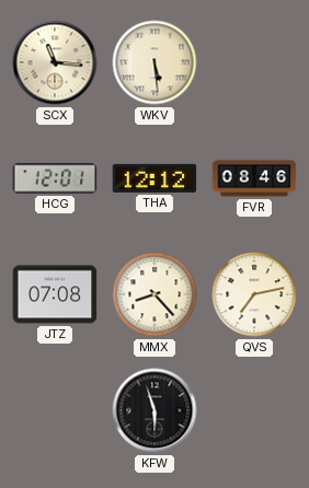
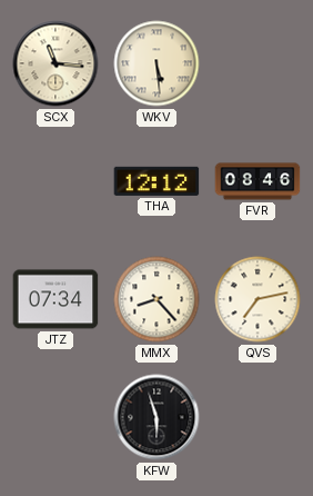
HCG: 12:01 -> none (55, 178)
JTZ: 07:08 -> 07:34 (55, 299)
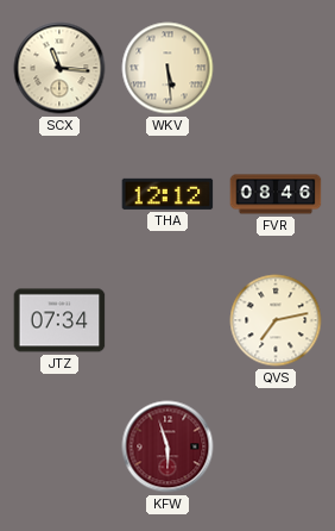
MMX: 8:23 -> none (156, 299)
KFW dial: black -> burgundy (167, 446)
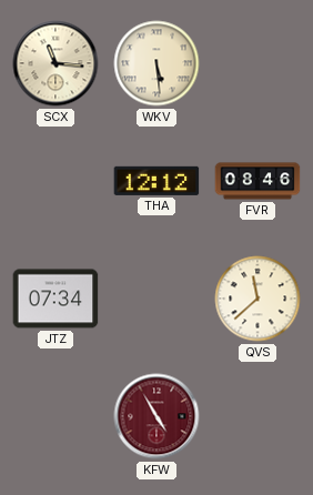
QVS: 7:13 -> 11:38 (258, 299)
KFW: 5:57 -> 4:55 (156, 416)
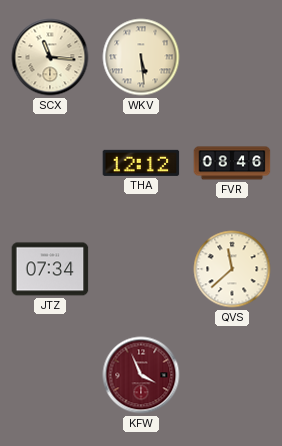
KFW: 4:55 -> 3:56 (141, 375)
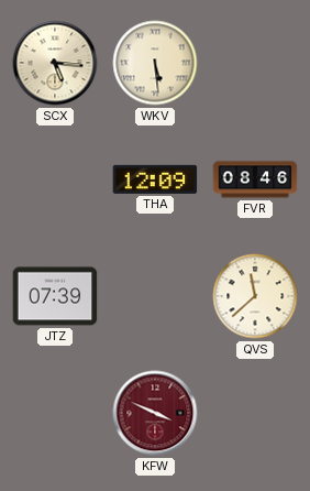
SCX: 11:16 -> 5:16 (55, 63)
THA: 12:12 -> 12:09 (155, 179)
JTZ: 07:34 -> 07:39 (55, 296)
KFW: 3:56 -> 3:49 (155, 413)
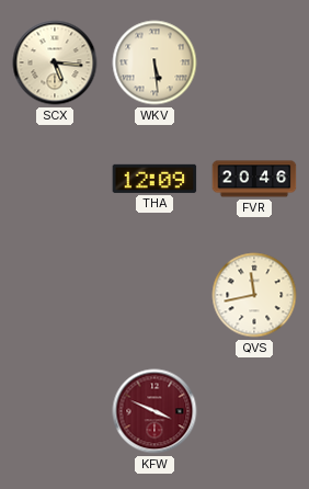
FVR: 08:46 -> 20:46 (254, 179)
JTZ: 07:39 -> none (55, 296)
QVS: 11:38 -> 11:43 (254, 295)
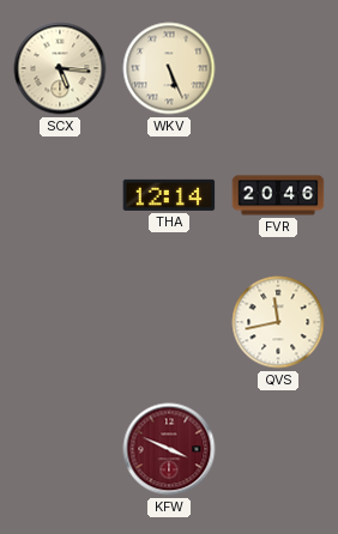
WKV: 5:29 -> 5:26 (169, 68)
THA: 12:09 -> 12:14 (169, 195)
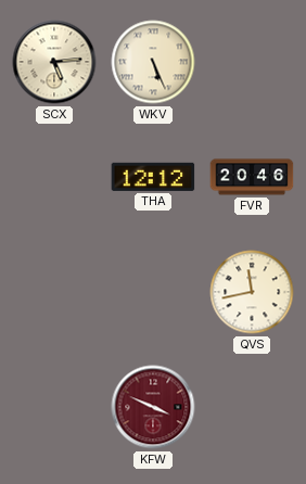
SCX: 5:16 -> 5:14 (54, 62)
THA: 12:14 -> 12:12 (153, 177)
